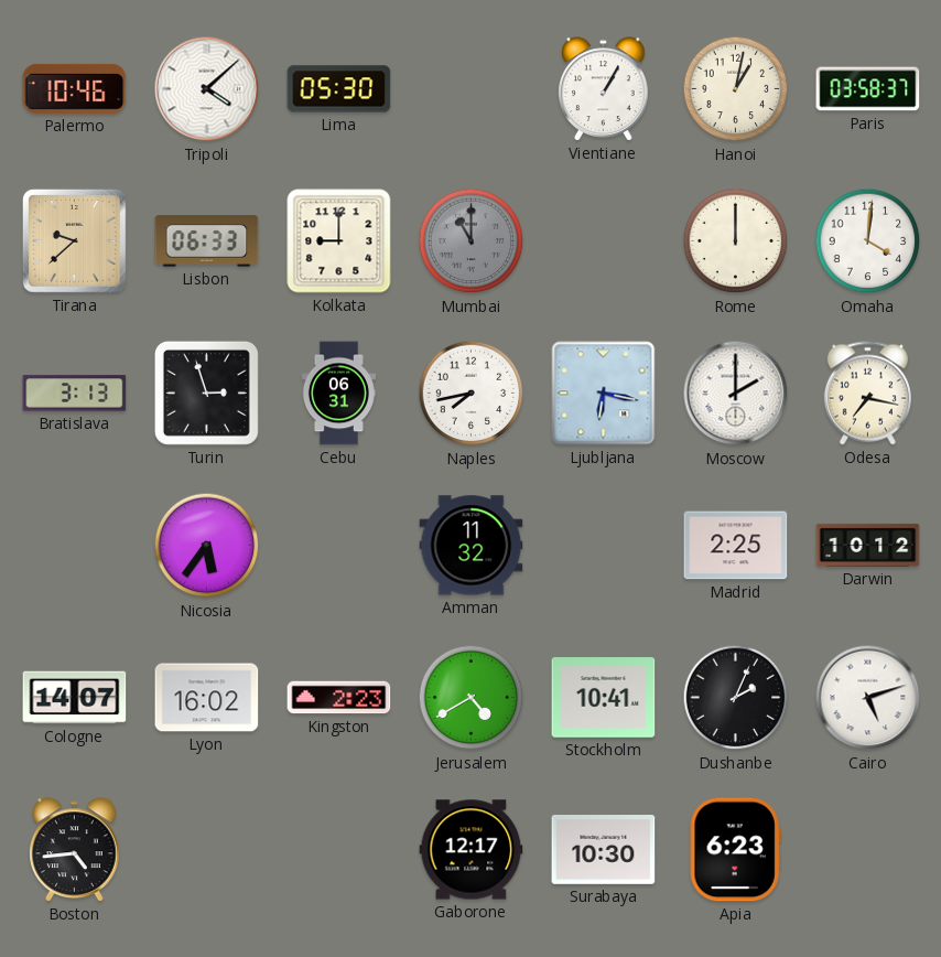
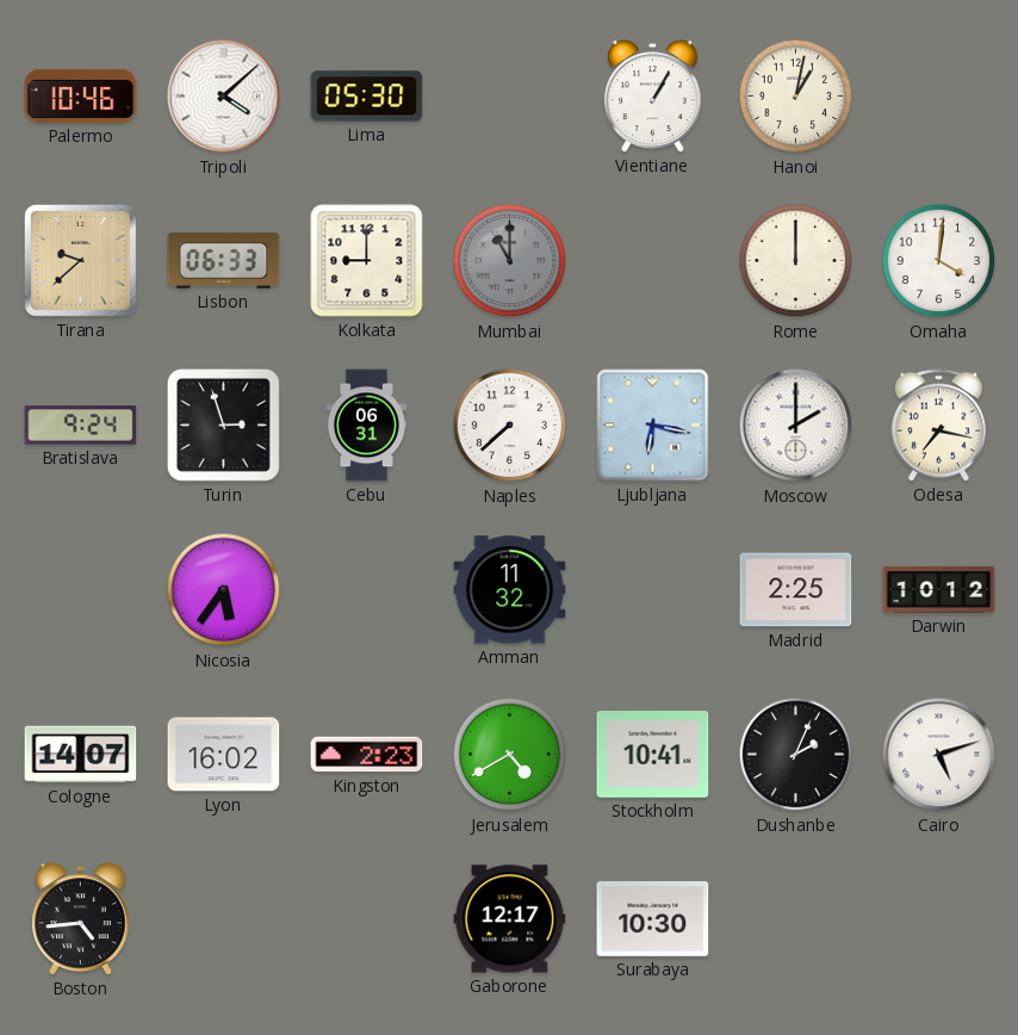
Paris: 03:58 -> none (868, 89)
Bratislava: 3:13 -> 9:24 (81, 426)
Naples: 7:43 -> 7:38 (510, 426)
Apia: 6:23 -> none (735, 850)
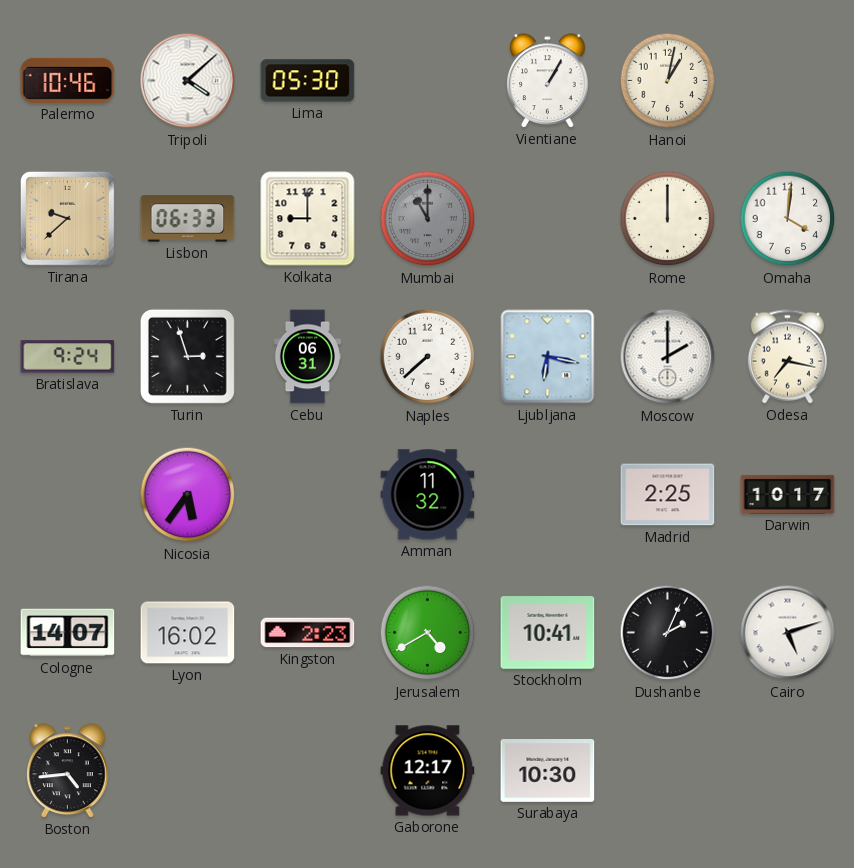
Darwin: 10:12 -> 10:17 (788, 494)
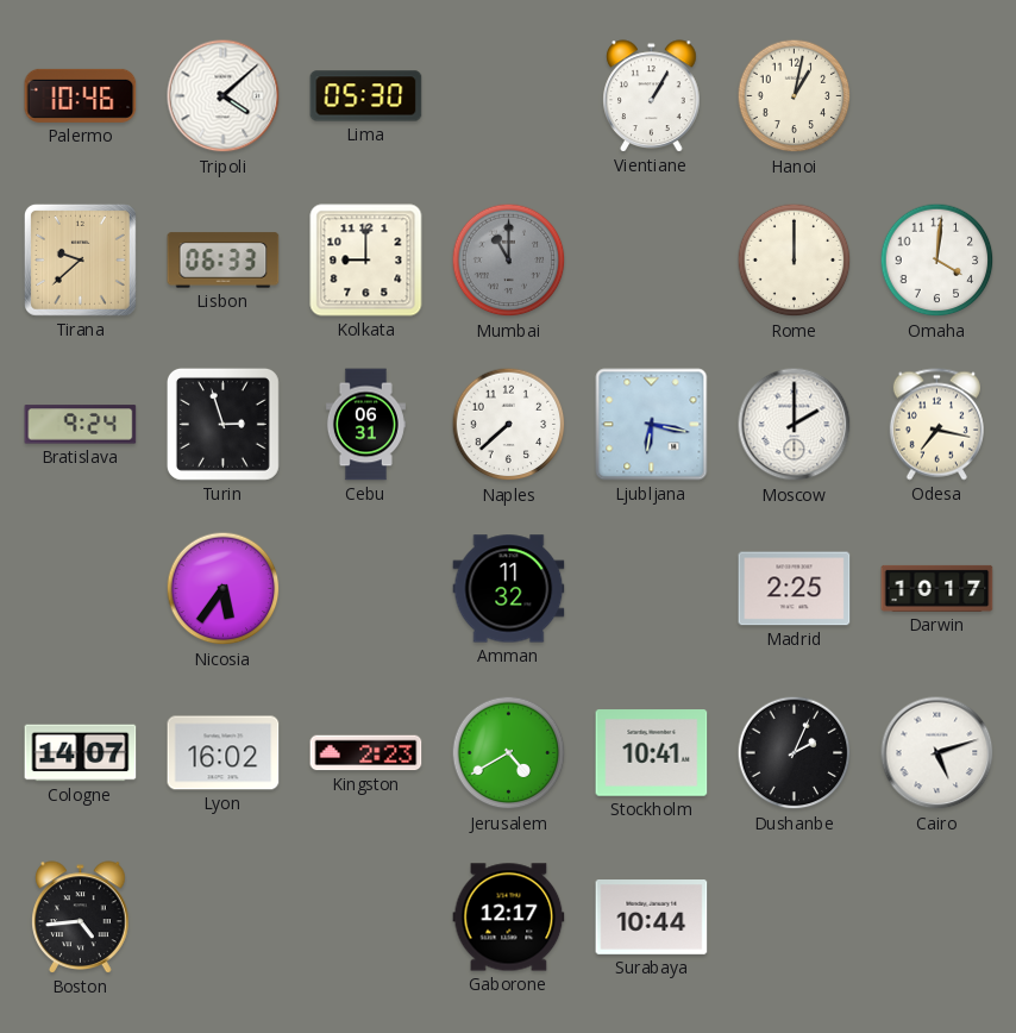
Surabaya: 10:30 -> 10:44 (652, 918)
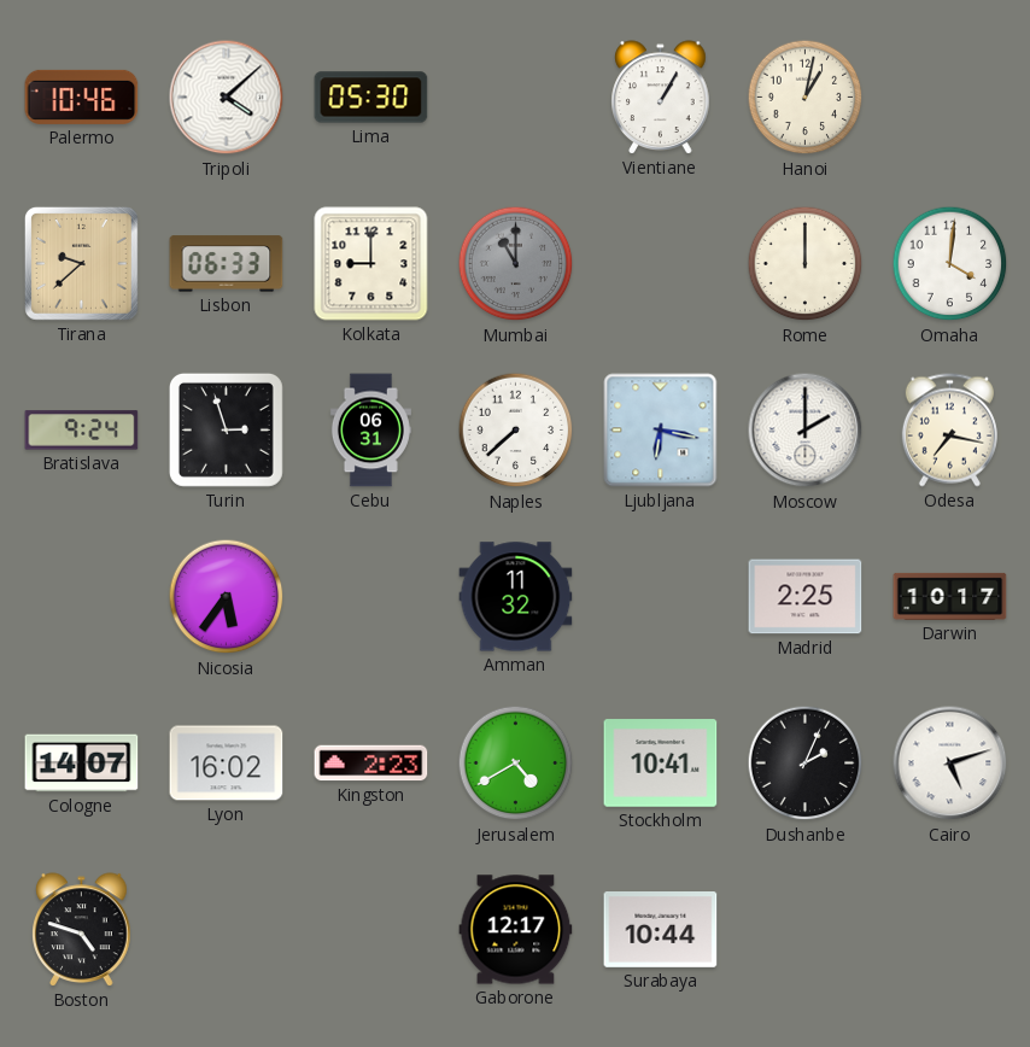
Boston: 4:44 -> 4:48 (82, 930)
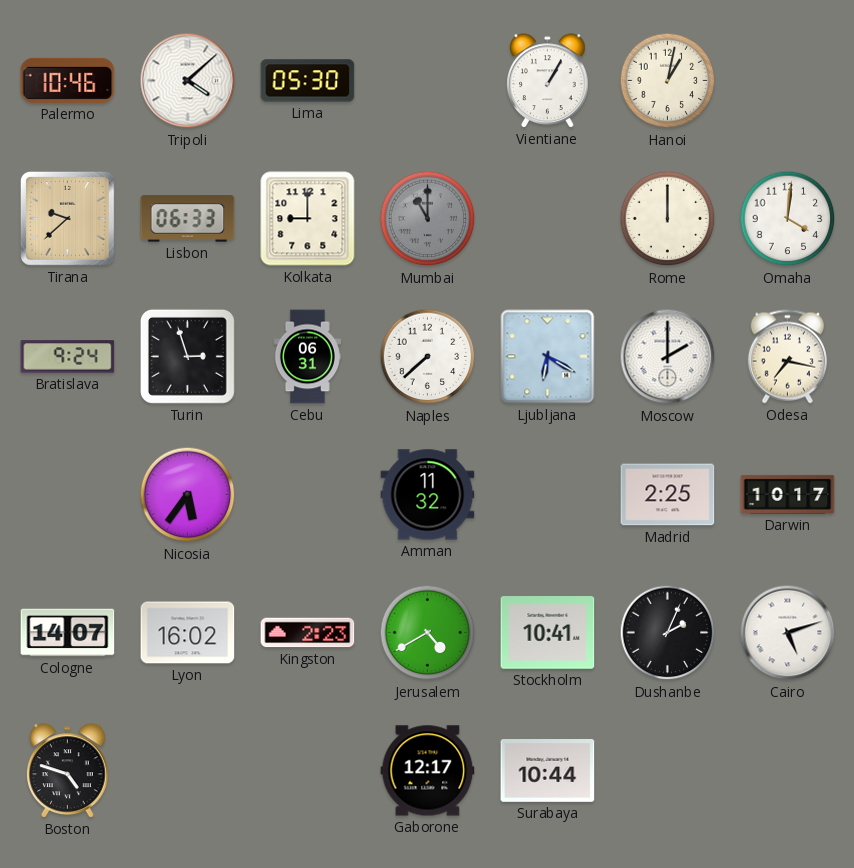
Ljubljana: 6:17 -> 6:20 (548, 357)
